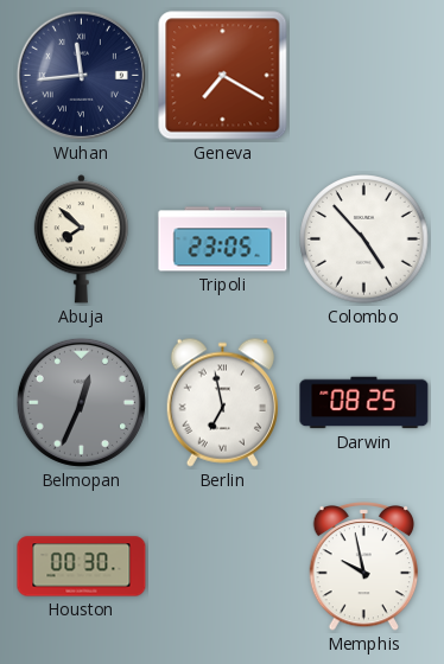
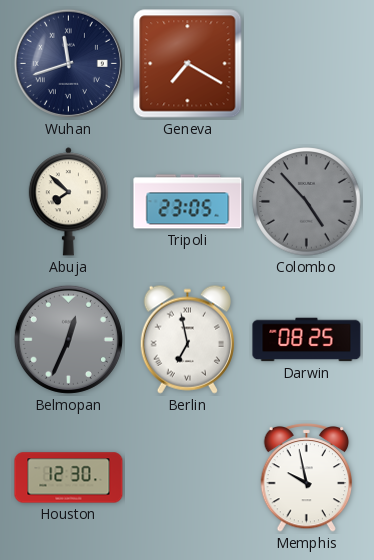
Wuhan: 11:44 -> 11:42 (68, 63)
Colombo dial: white -> grey (307, 202)
Houston: 00:30 -> 12:30 (69, 478)
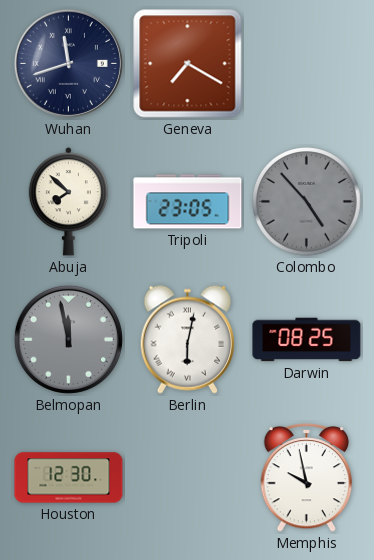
Belmopan: 12:34 -> 11:58 (68, 339)
Berlin: 6:58 -> 6:02 (187, 339)
